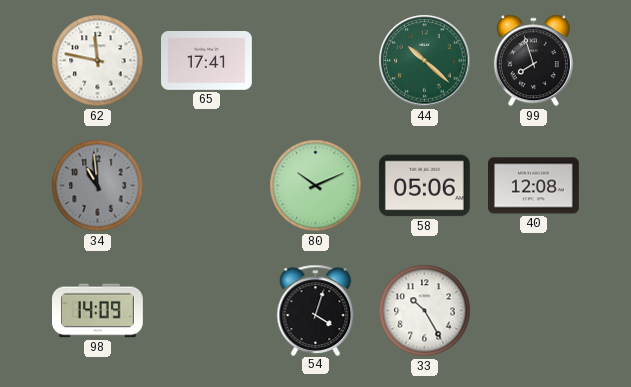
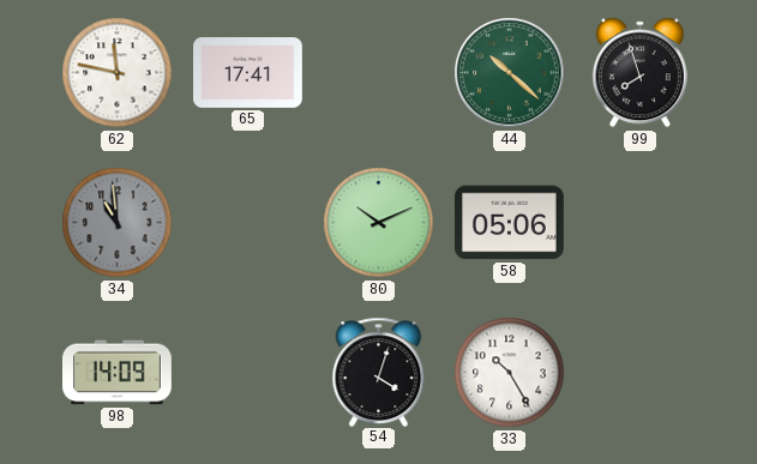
40: 12:08 -> none (534, 186)
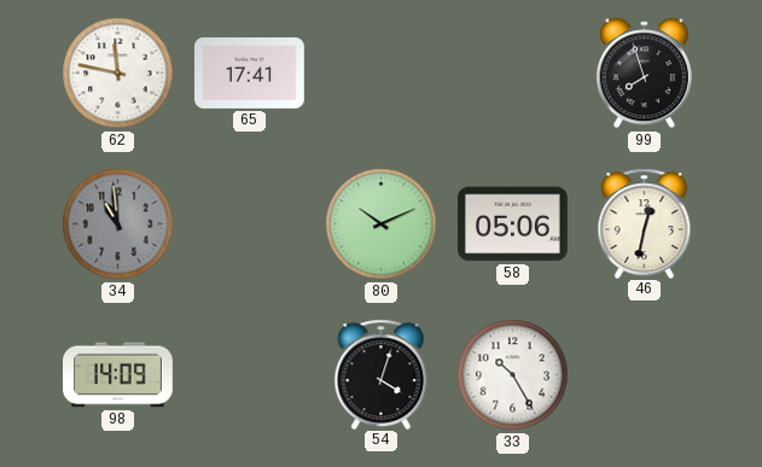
44: 10:22 -> none (510, 73)
46: none -> 12:32 (645, 223)
